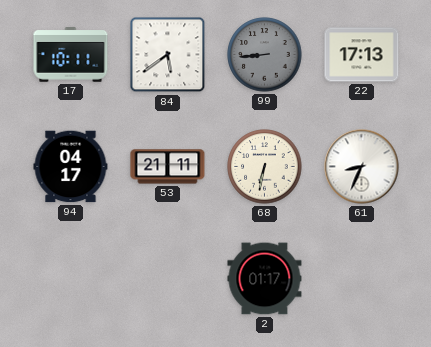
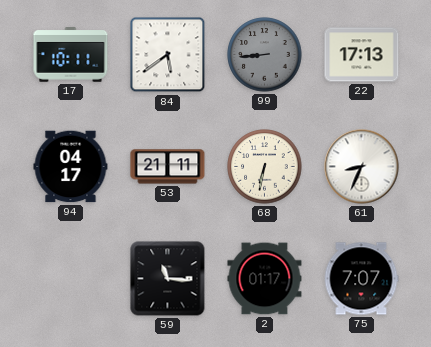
59: none -> 11:16 (168, 279)
75: none -> 7:07 (361, 279)
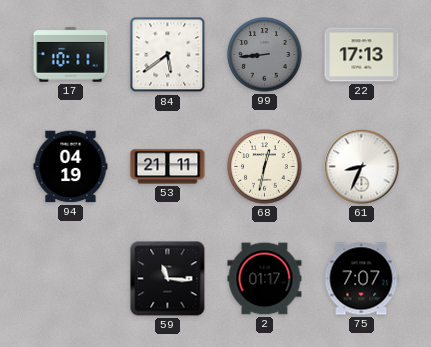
94: 04:17 -> 04:19 (71, 167)
68: 6:32 -> 12:32 (265, 167)
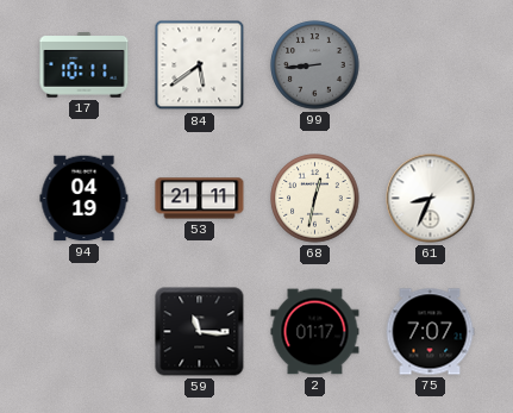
22: 17:13 -> none (362, 55)
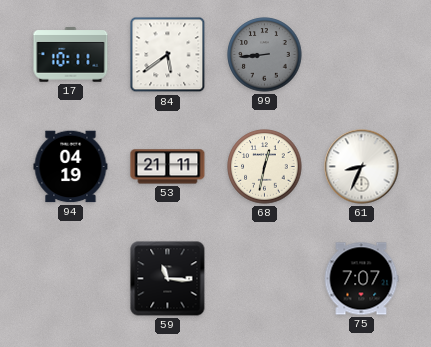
2: 01:17 -> none (315, 332)
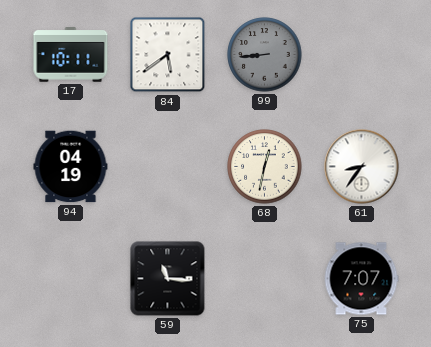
53: 21:11 -> none (168, 167)
61: 8:34 -> 8:36 (362, 167)
